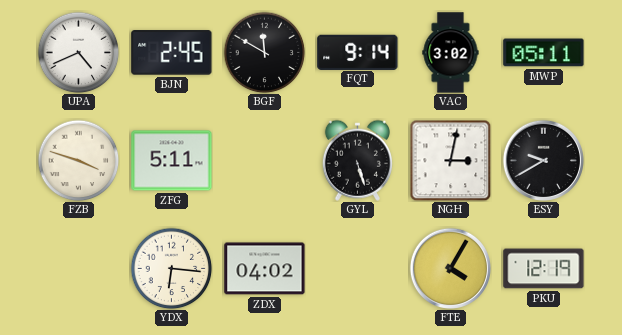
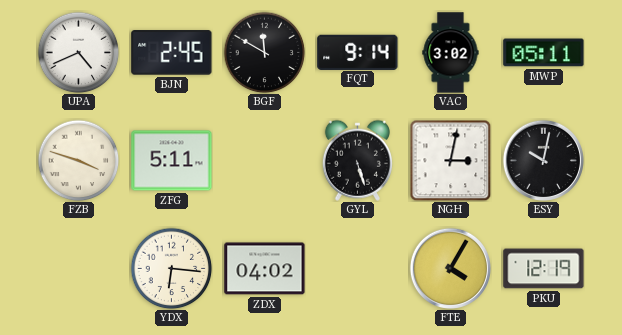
ESY: 9:40 -> 10:02 (543, 160)
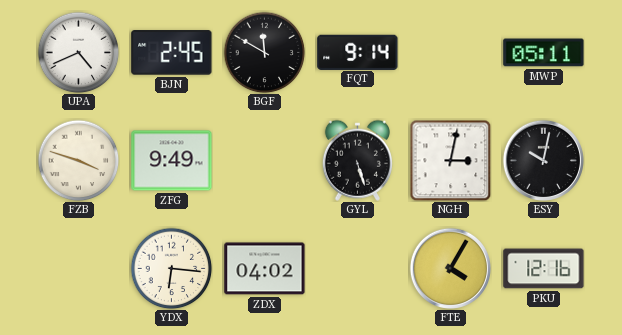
VAC: 3:02 -> none (451, 53)
ZFG: 5:11 -> 9:49 (172, 161)
PKU: 12:19 -> 12:16 (544, 269)
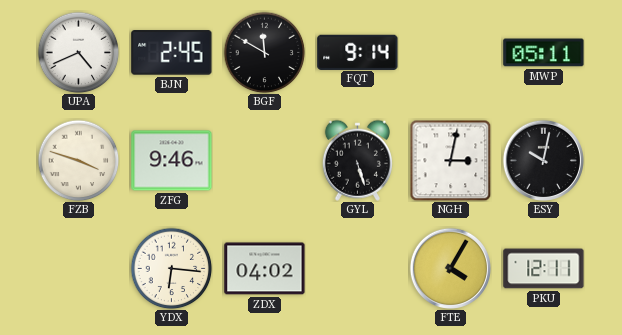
ZFG: 9:49 -> 9:46 (172, 161)
PKU: 12:16 -> 12:11 (544, 269)
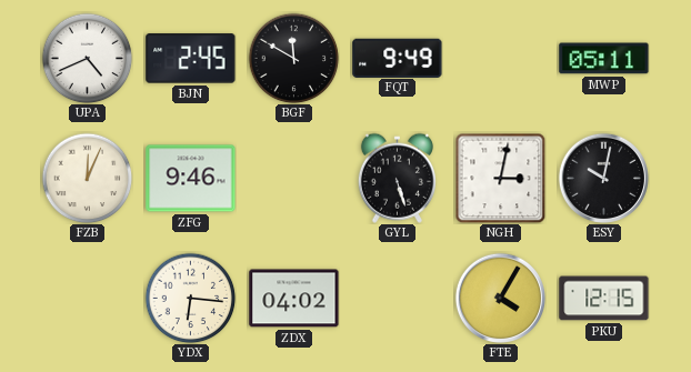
FQT: 9:14 -> 9:49 (398, 58)
FZB: 3:48 -> 12:04 (87, 178)
PKU: 12:11 -> 12:15 (604, 299)
